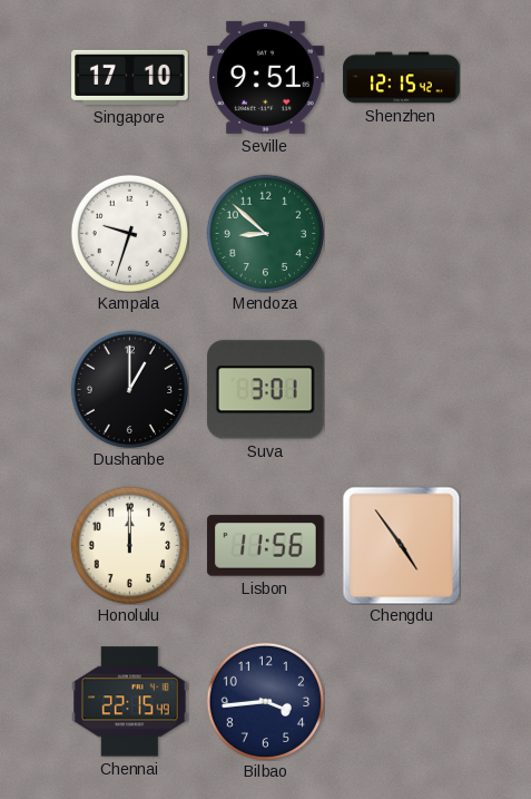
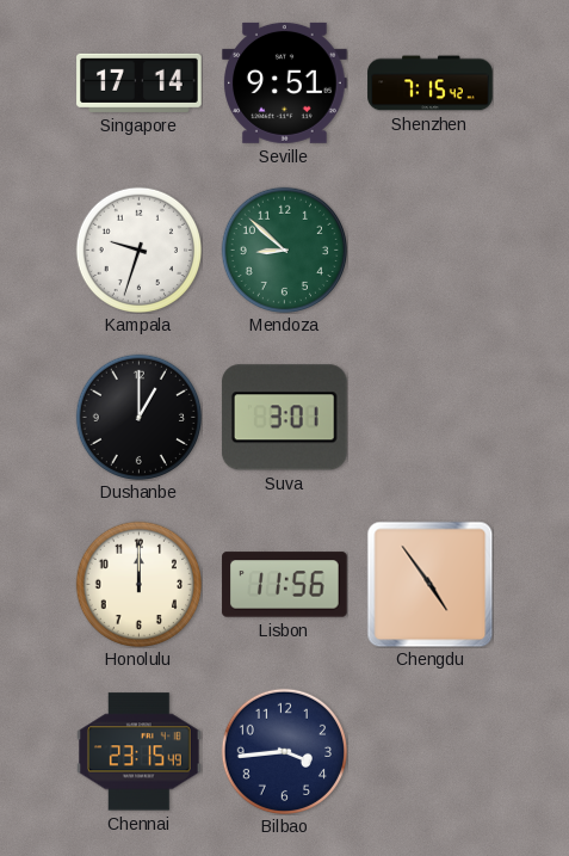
Singapore: 17:10 -> 17:14 (140, 82)
Shenzhen: 12:15 -> 7:15 (431, 84)
Chennai: 22:15 -> 23:15 (140, 752)
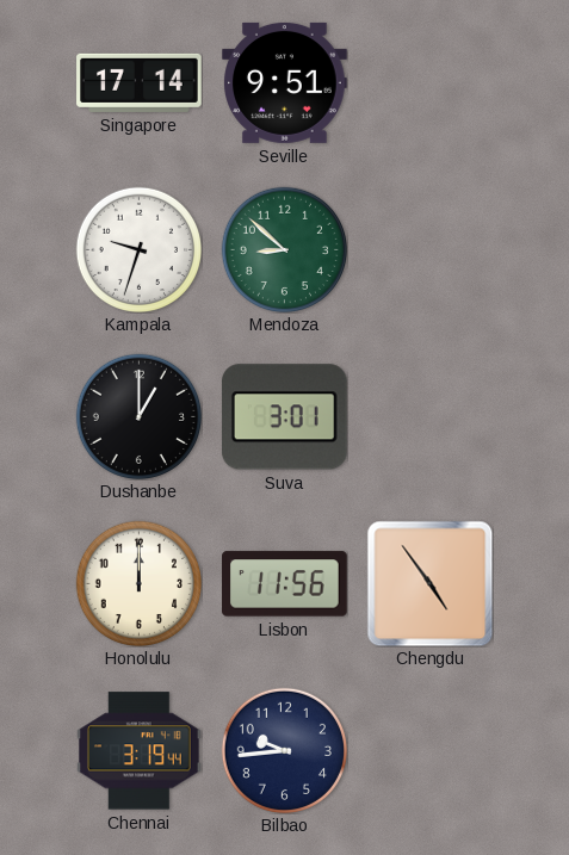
Shenzhen: 7:15 -> none (431, 84)
Chennai: 23:15 -> 3:19 (140, 751)
Bilbao: 3:44 -> 9:44 (284, 750)
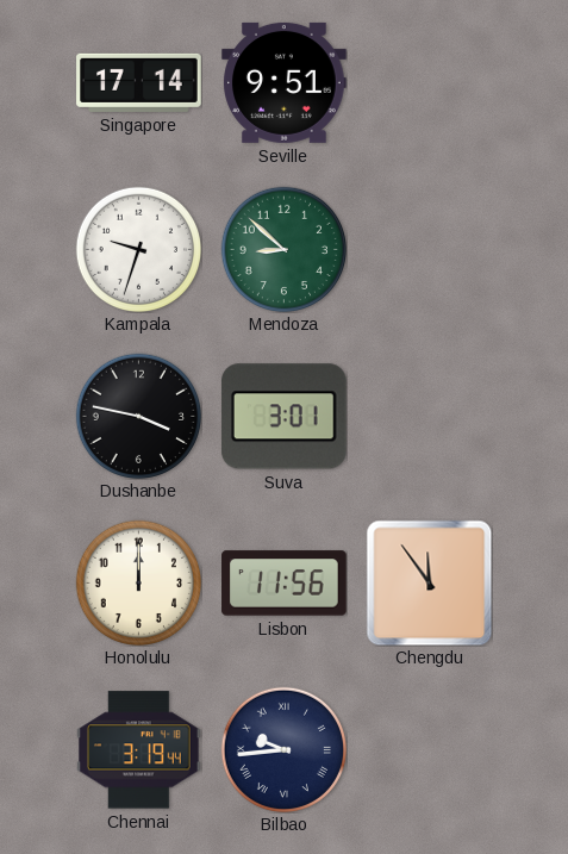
Dushanbe: 1:00 -> 3:47 (138, 416)
Chengdu: 4:54 -> 11:54 (429, 582)
Bilbao numerals: Arabic -> Roman (283, 749)
